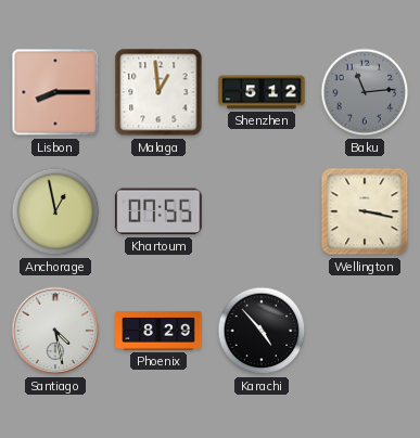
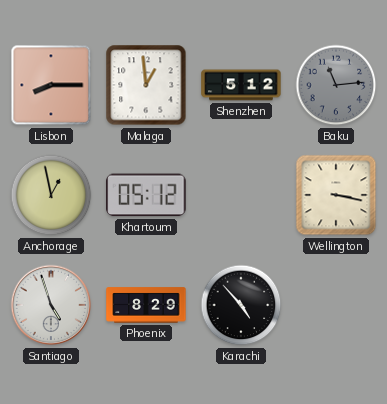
Khartoum: 07:55 -> 05:12 (146, 195)
Santiago: 4:28 -> 4:57 (51, 305)
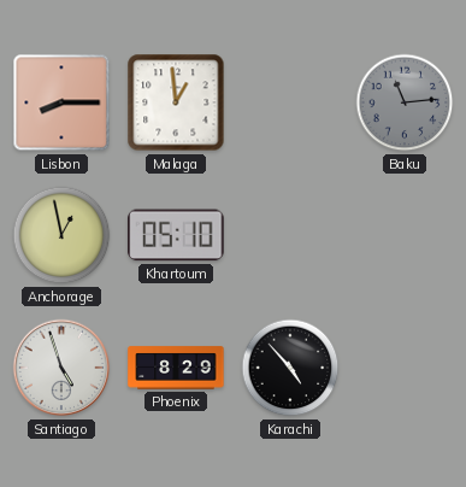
Shenzhen: 5:12 -> none (241, 85)
Khartoum: 05:12 -> 05:10 (176, 235)
Wellington: 3:17 -> none (336, 195)
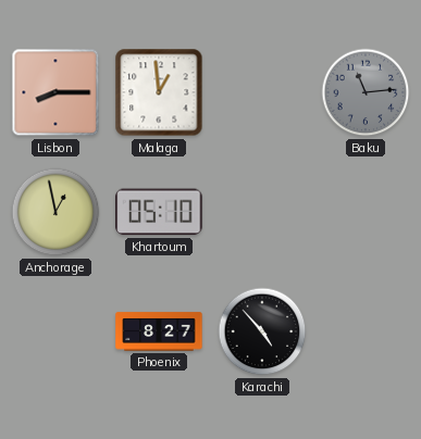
Santiago: 4:57 -> none (61, 368)
Phoenix: 8:29 -> 8:27 (159, 331)
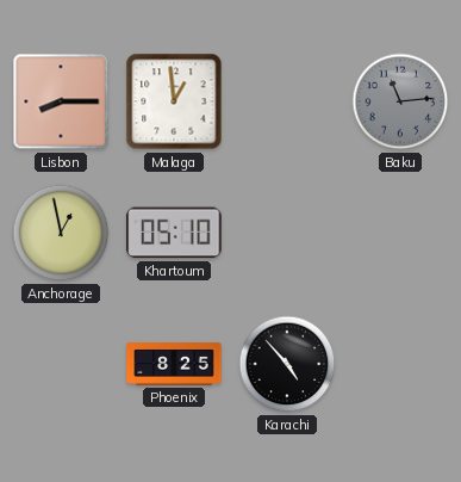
Phoenix: 8:27 -> 8:25 (174, 364)
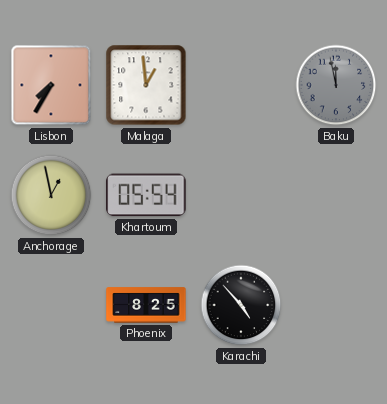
Lisbon: 8:15 -> 7:35 (51, 85)
Baku: 11:14 -> 11:58 (336, 85)
Khartoum: 05:10 -> 05:54 (146, 195)
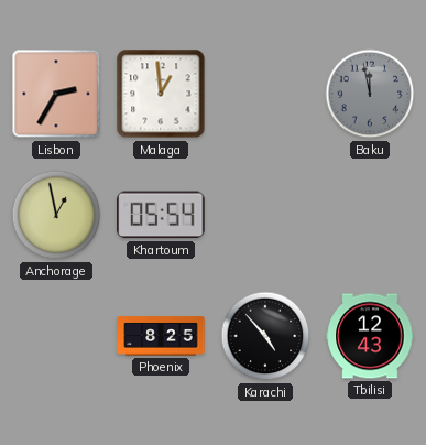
Lisbon: 7:35 -> 2:35 (56, 94)
Tbilisi: none -> 12:43 (370, 336)
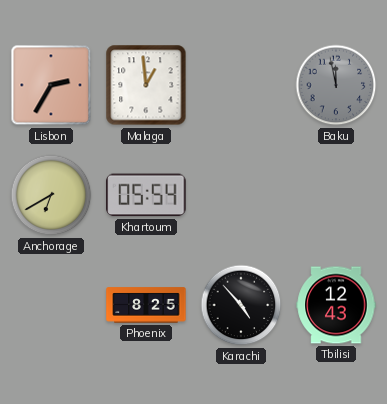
Anchorage: 12:58 -> 6:40 (51, 195)
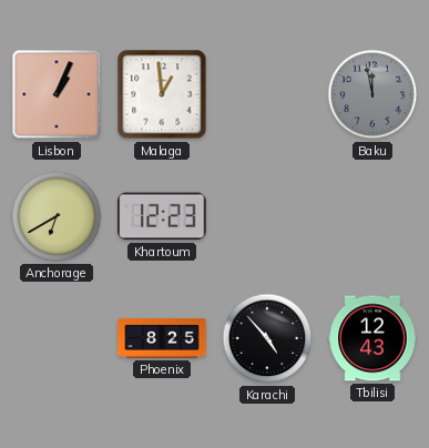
Lisbon: 2:35 -> 1:04 (57, 94)
Khartoum: 05:54 -> 12:23 (162, 216)
